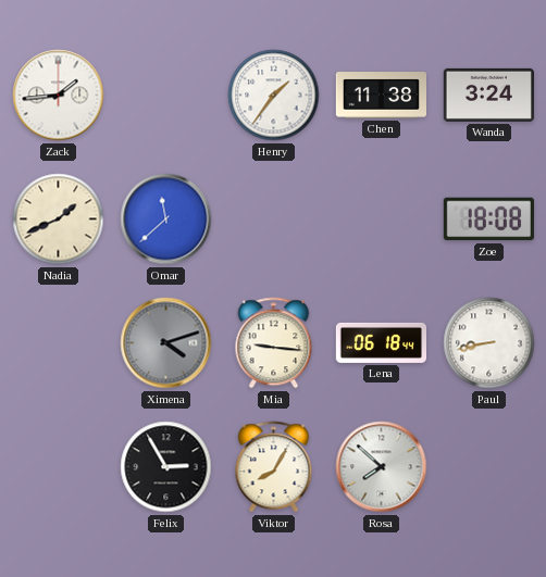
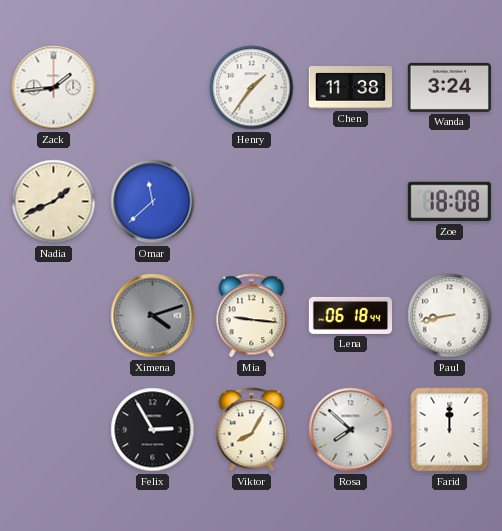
Farid: none -> 12:00 (450, 430)
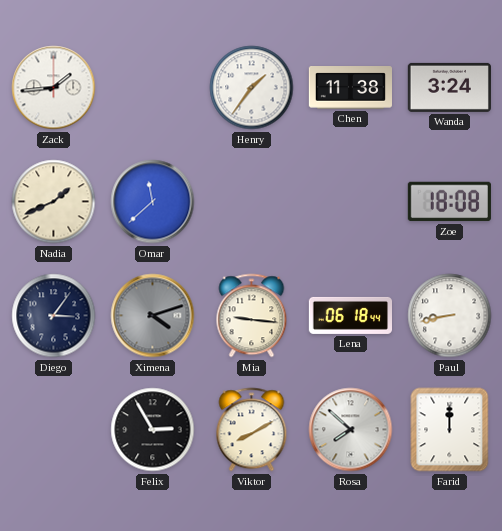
Diego: none -> 3:06 (54, 316)
Viktor: 8:05 -> 8:10 (252, 430)
